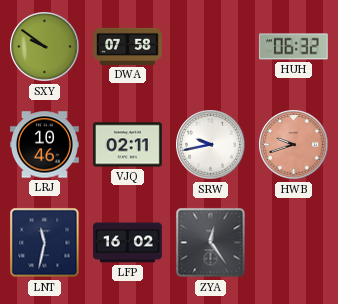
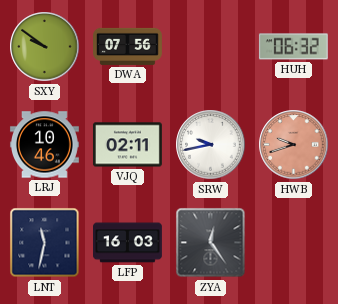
DWA: 07:58 -> 07:56 (128, 46)
LFP: 16:02 -> 16:03 (128, 243)
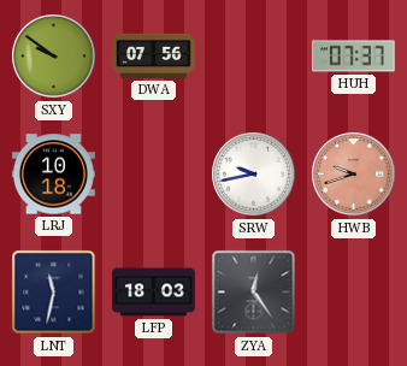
HUH: 06:32 -> 07:37 (353, 57)
LRJ: 10:46 -> 10:18 (54, 175)
VJQ: 02:11 -> none (127, 145)
LFP: 16:03 -> 18:03 (154, 293)
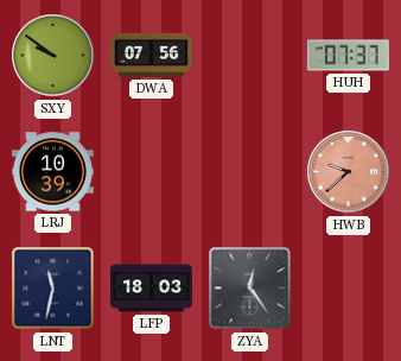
LRJ: 10:18 -> 10:39 (53, 172)
SRW: 9:43 -> none (254, 175)
HWB: 9:42 -> 9:38 (349, 172)
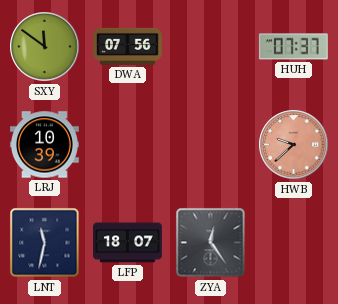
SXY: 9:51 -> 11:51 (45, 47)
LFP: 18:03 -> 18:07 (128, 243)
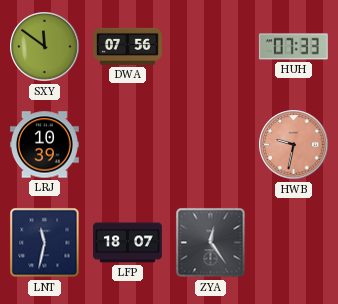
HUH: 07:37 -> 07:33 (293, 47)
HWB: 9:38 -> 9:32 (294, 145)
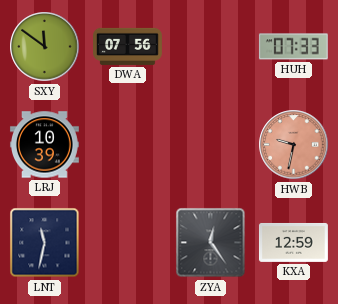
LFP: 18:07 -> none (128, 243)
KXA: none -> 12:59 (294, 242)
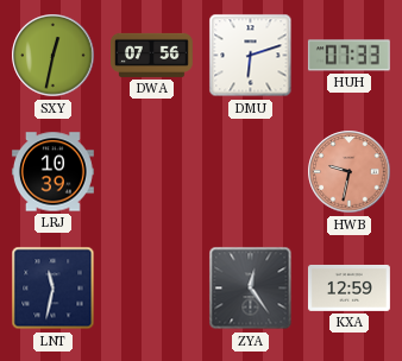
SXY: 11:51 -> 12:32 (54, 56)
DMU: none -> 6:12 (251, 56)
